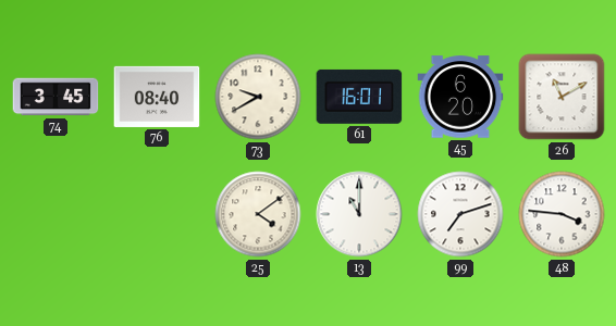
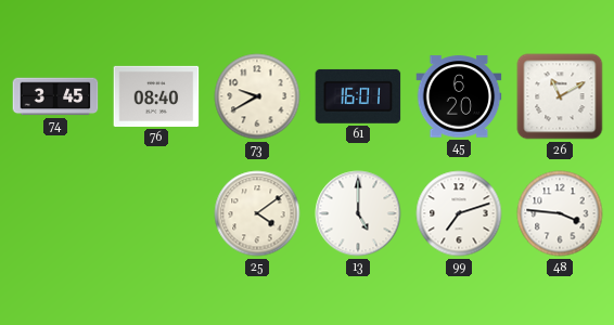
13: 11:00 -> 5:00 (358, 213)
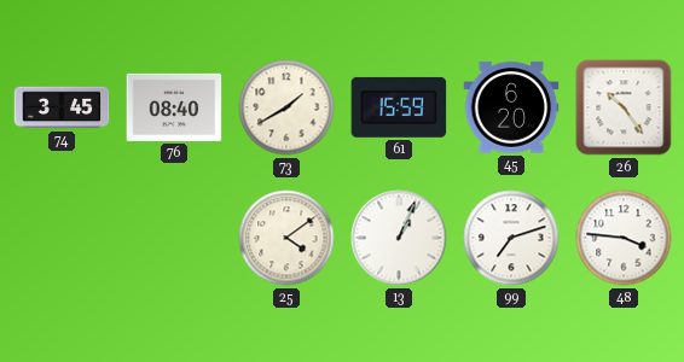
73: 9:40 -> 1:40 (286, 107)
61: 16:01 -> 15:59 (399, 107)
26: 11:10 -> 10:24 (624, 107)
13: 5:00 -> 1:04 (399, 238)
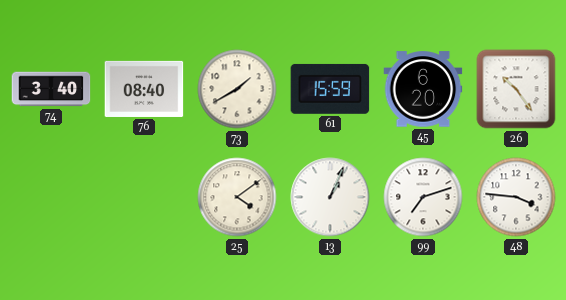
74: 3:45 -> 3:40 (51, 89)
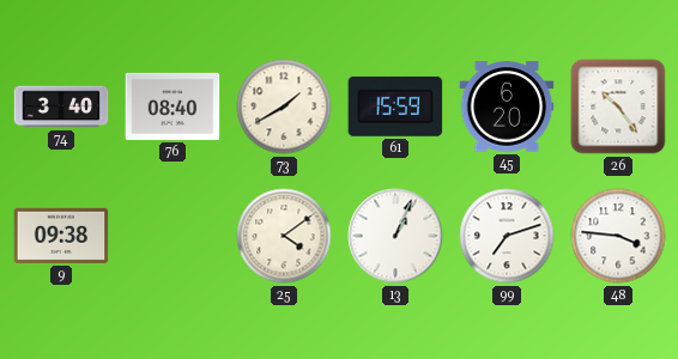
9: none -> 09:38 (61, 236)
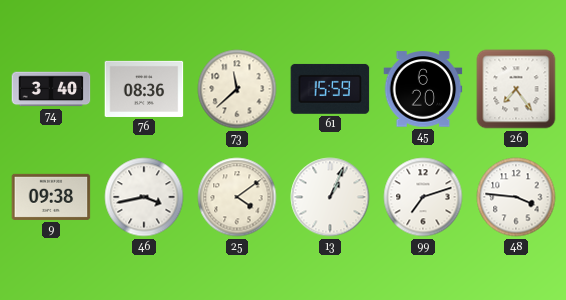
76: 08:40 -> 08:36 (144, 89)
73: 1:40 -> 11:38 (237, 89)
26: 10:24 -> 7:24 (516, 89)
46: none -> 3:43 (144, 197)
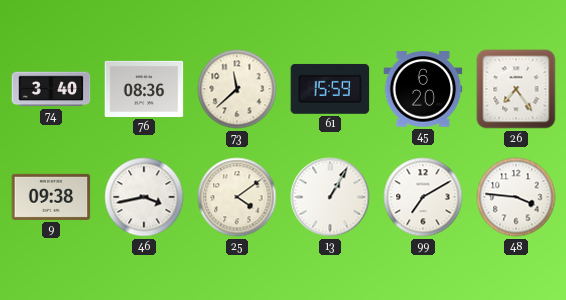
13: 1:04 -> 1:05 (330, 197)
99: 7:12 -> 7:10 (423, 197)
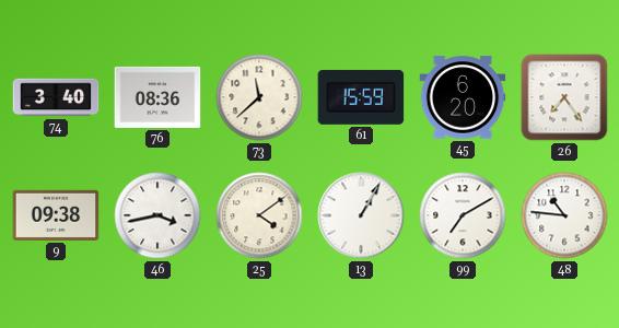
48: 3:46 -> 10:46 (564, 215)
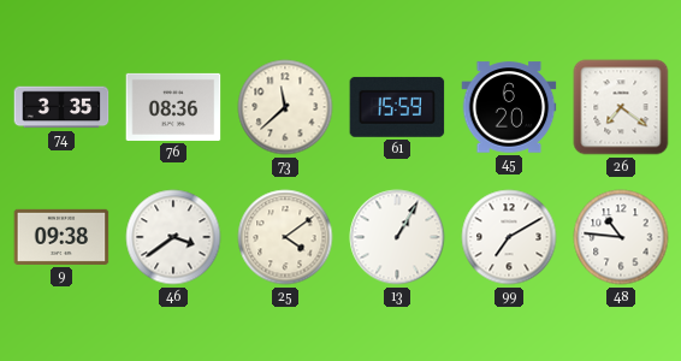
74: 3:40 -> 3:35 (61, 107)
26: 7:24 -> 7:21 (621, 107)
46: 3:43 -> 3:39 (173, 237)
